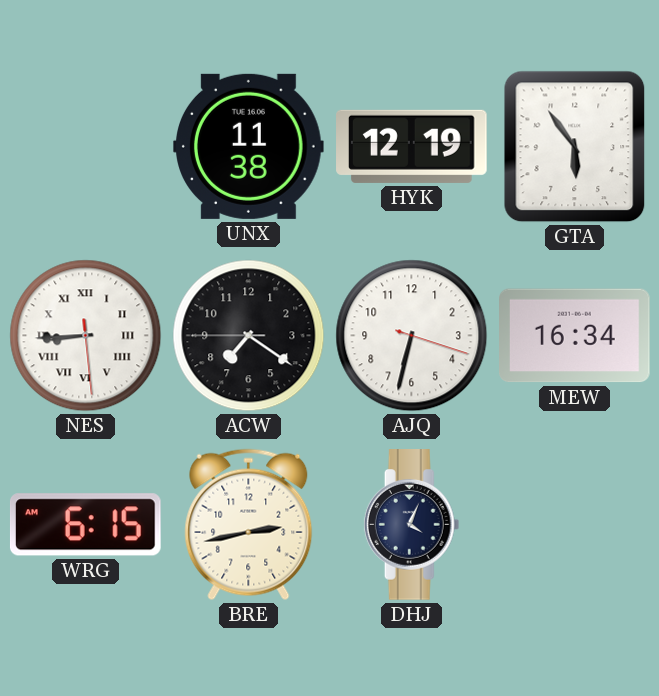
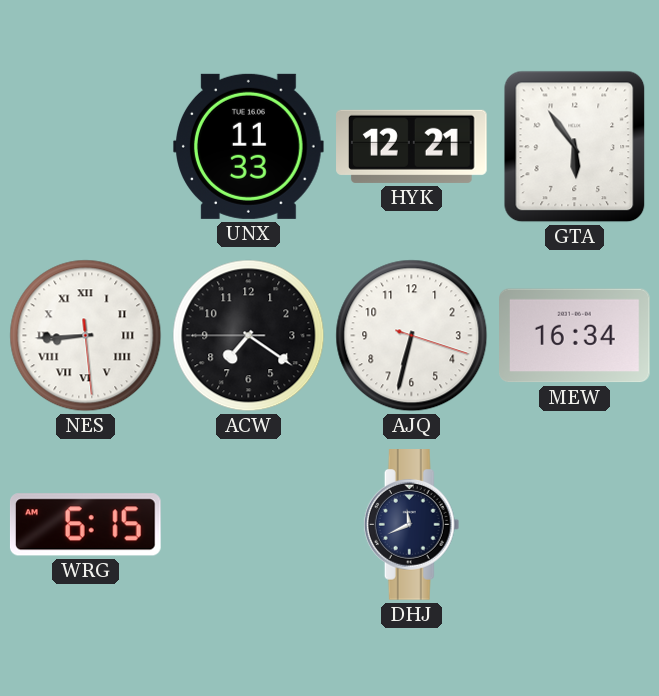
UNX: 11:38 -> 11:33 (249, 146)
HYK: 12:19 -> 12:21 (412, 146)
BRE: 2:43 -> none (249, 525)
DHJ: 4:04 -> 11:41 (412, 525)
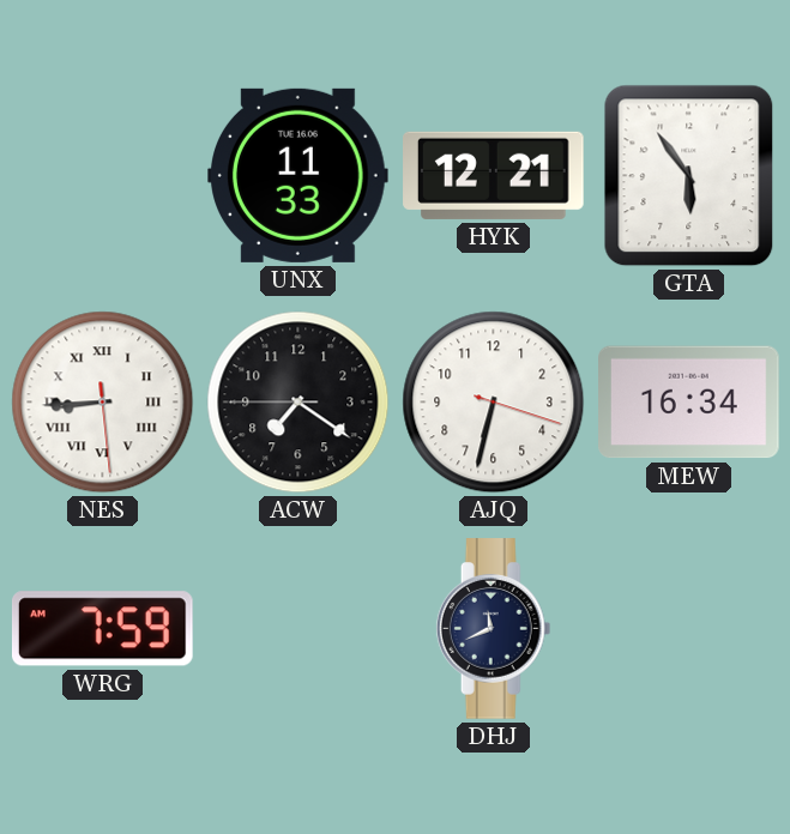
WRG: 6:15 -> 7:59 (102, 629)
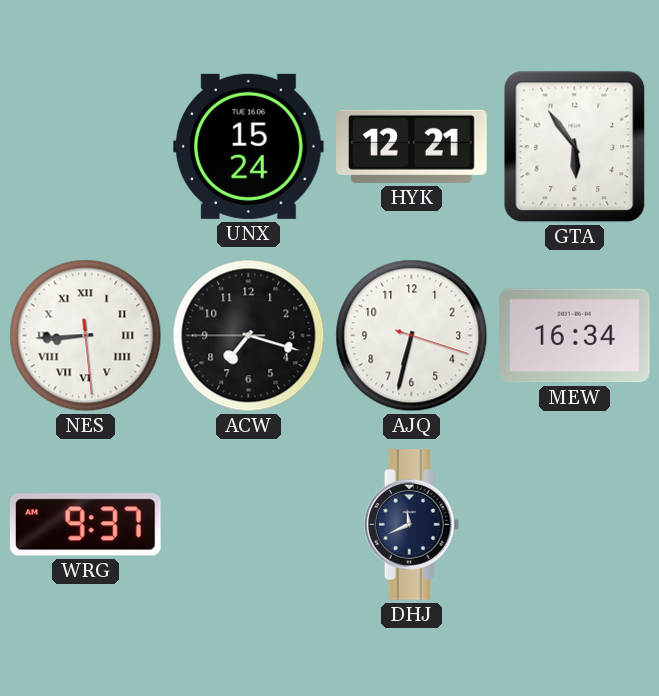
UNX: 11:33 -> 15:24 (249, 146)
ACW: 7:20 -> 7:17 (249, 336)
WRG: 7:59 -> 9:37 (85, 525)
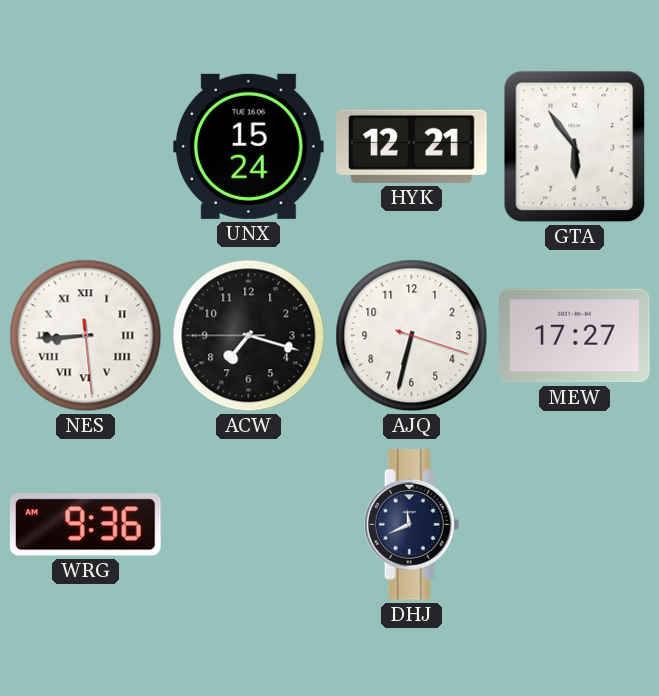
MEW: 16:34 -> 17:27 (575, 336)
WRG: 9:37 -> 9:36 (85, 525)
